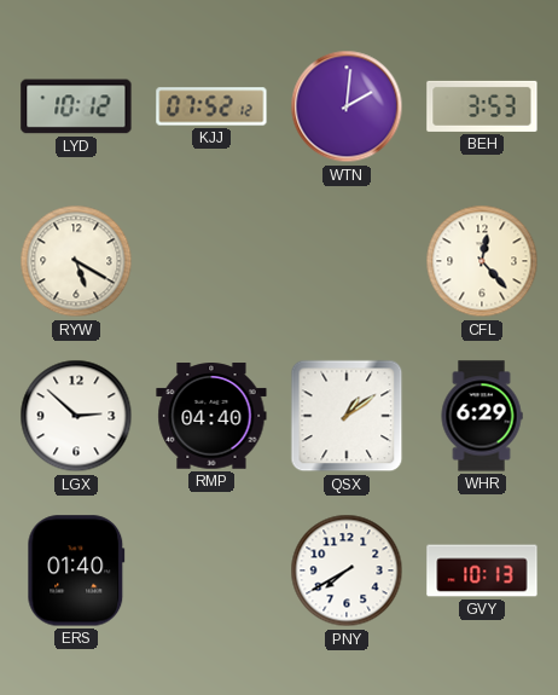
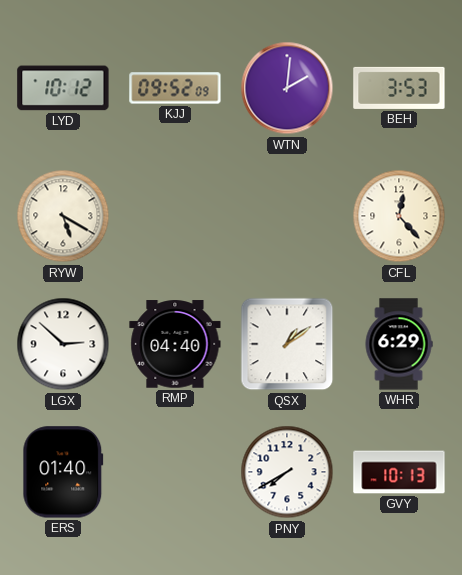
KJJ: 07:52 -> 09:52 (175, 88)
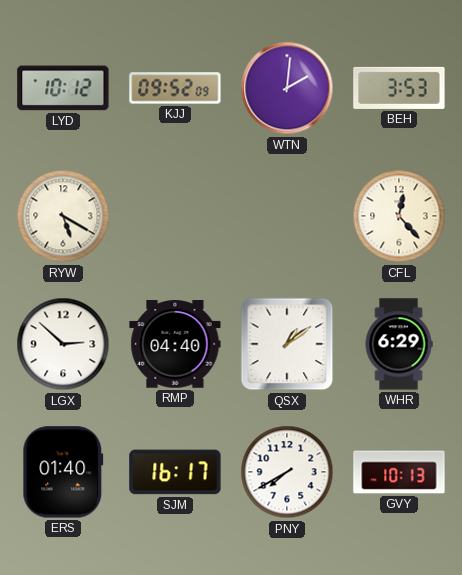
SJM: none -> 16:17 (175, 472)
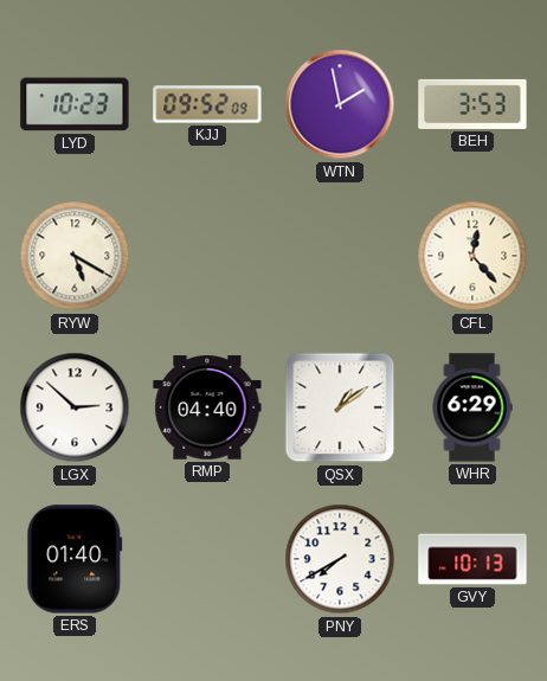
LYD: 10:12 -> 10:23 (75, 104)
WTN: 2:01 -> 1:58 (340, 104)
SJM: 16:17 -> none (175, 472)
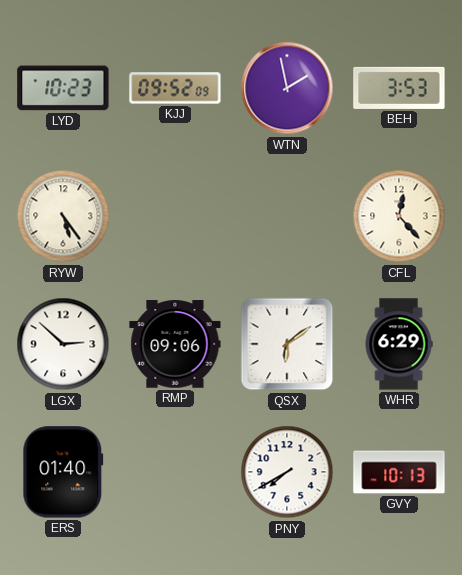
RYW: 5:20 -> 5:24 (63, 216)
RMP: 04:40 -> 09:06 (175, 344)
QSX: 1:09 -> 6:09 (287, 344)
